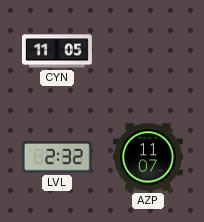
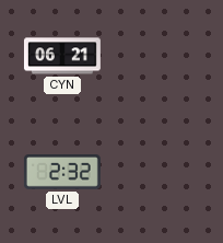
CYN: 11:05 -> 06:21 (62, 56)
AZP: 11:07 -> none (148, 157)
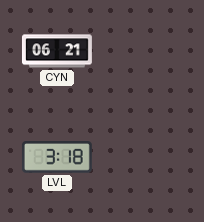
LVL: 2:32 -> 3:18 (57, 158)
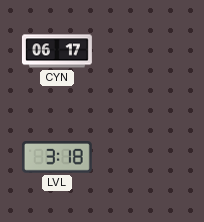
CYN: 06:21 -> 06:17 (57, 51)
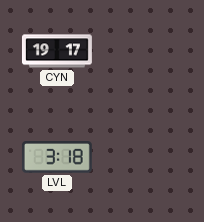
CYN: 06:17 -> 19:17 (57, 51)
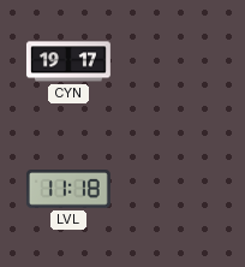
LVL: 3:18 -> 11:18 (68, 190)
